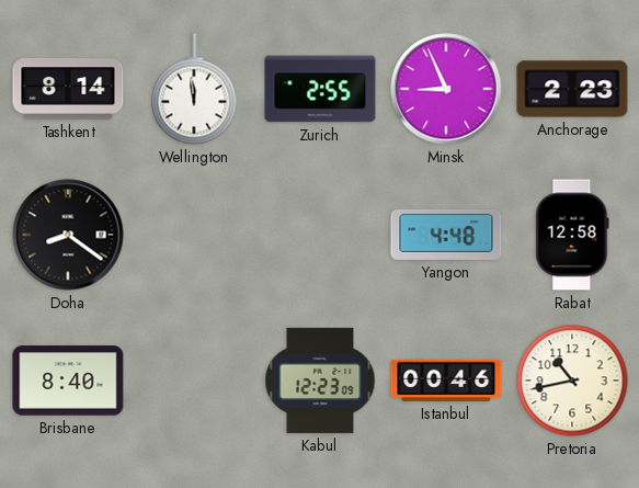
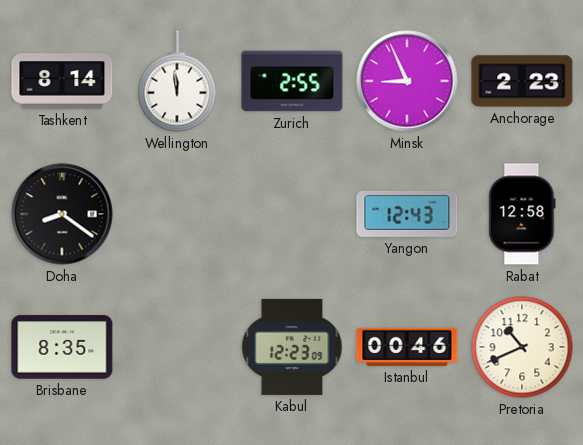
Yangon: 4:48 -> 12:43 (407, 214)
Brisbane: 8:40 -> 8:35 (62, 347)
Pretoria: 10:43 -> 10:41 (522, 347)
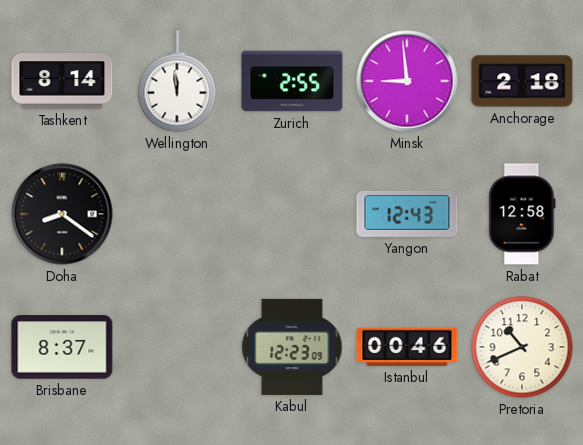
Minsk: 8:56 -> 8:59 (407, 81)
Anchorage: 2:23 -> 2:18 (522, 81)
Brisbane: 8:35 -> 8:37 (62, 347)
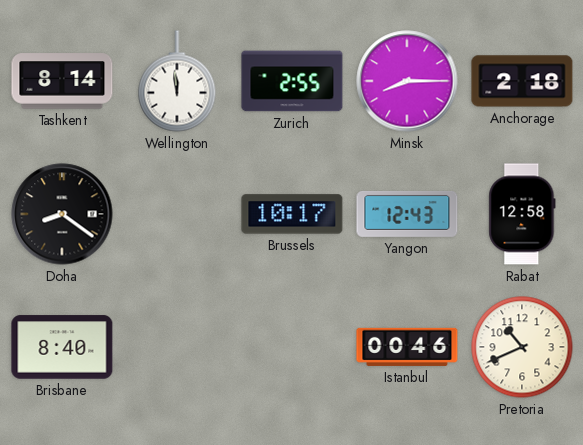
Minsk: 8:59 -> 8:15 (407, 81)
Brussels: none -> 10:17 (292, 214)
Brisbane: 8:37 -> 8:40 (62, 347)
Kabul: 12:23 -> none (292, 347)
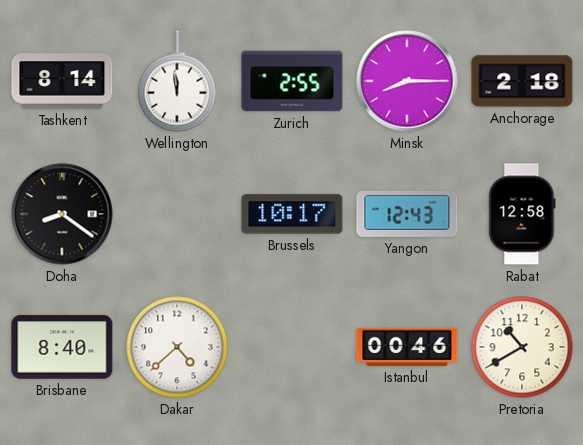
Dakar: none -> 4:38 (177, 347)
Pretoria: 10:41 -> 10:40 (522, 347)
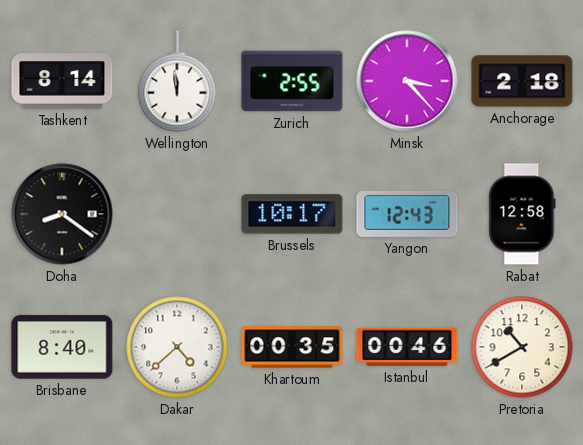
Minsk: 8:15 -> 3:23 (407, 81)
Khartoum: none -> 00:35 (292, 347)
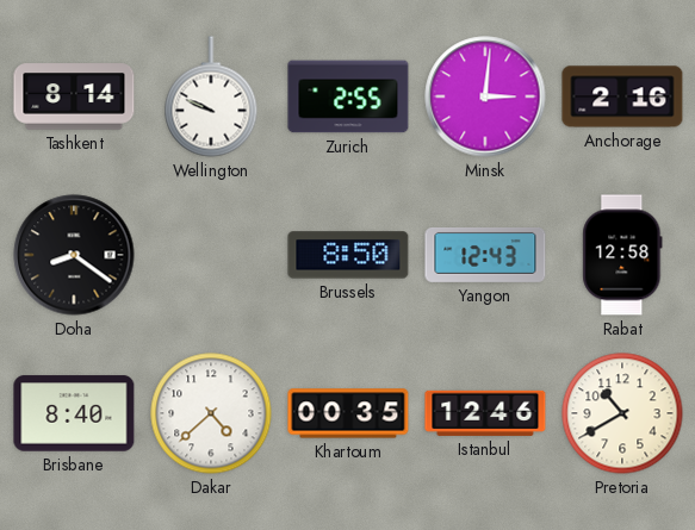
Wellington: 11:59 -> 9:49 (211, 96)
Minsk: 3:23 -> 3:01 (485, 96)
Anchorage: 2:18 -> 2:16 (622, 96)
Brussels: 10:17 -> 8:50 (348, 255)
Istanbul: 00:46 -> 12:46 (485, 413)
